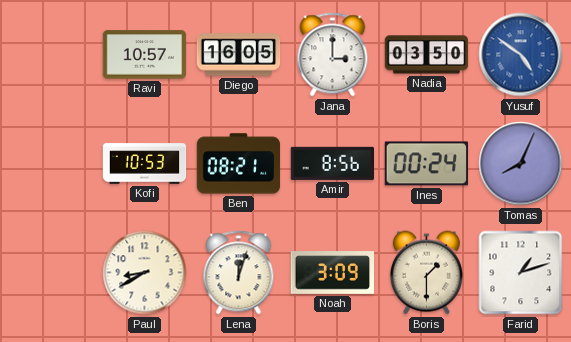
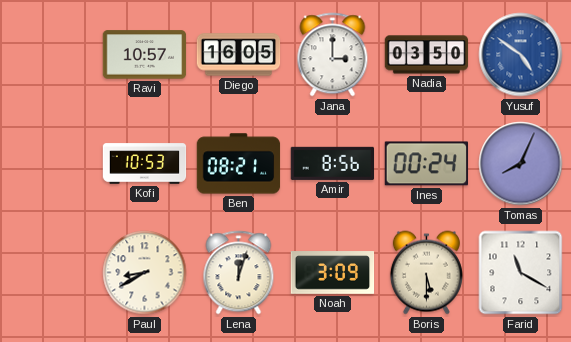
Boris: 1:30 -> 5:30 (426, 273)
Farid: 1:12 -> 11:20 (521, 273)
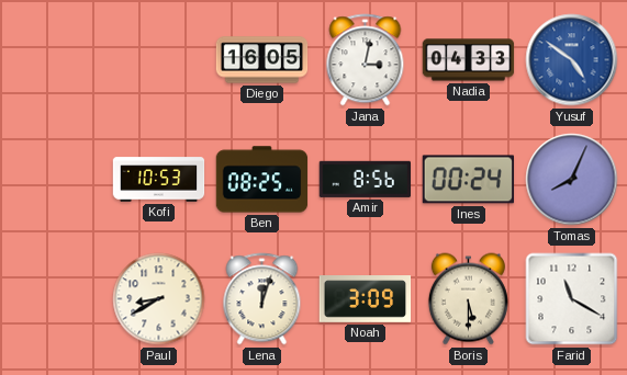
Ravi: 10:57 -> none (145, 55)
Jana: 3:00 -> 3:02 (366, 60)
Nadia: 03:50 -> 04:33 (469, 60)
Ben: 08:21 -> 08:25 (262, 180)
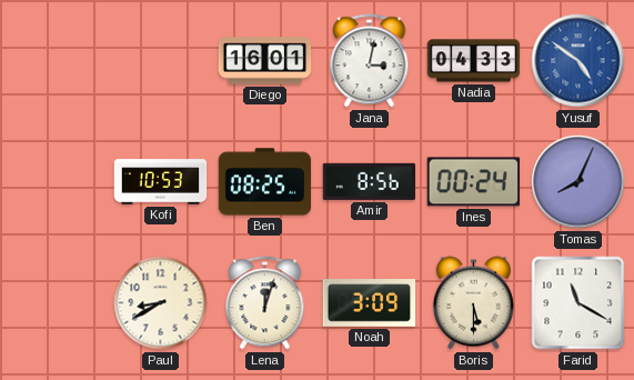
Diego: 16:05 -> 16:01 (265, 61)
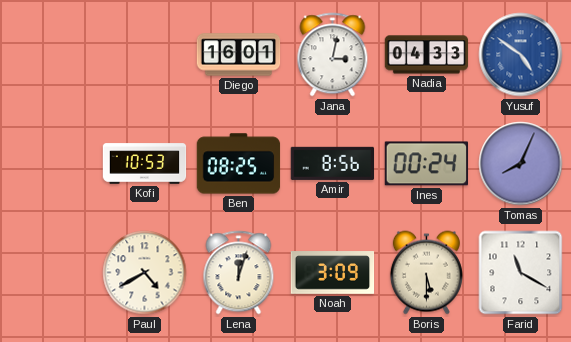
Paul: 8:40 -> 4:40 (145, 273)
